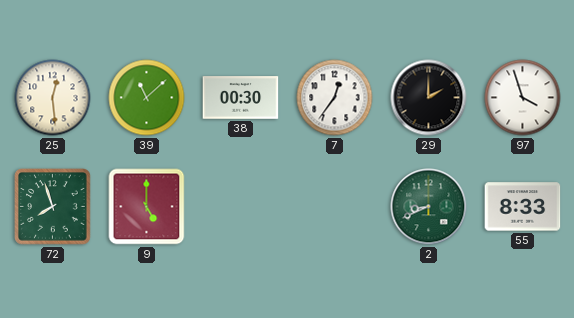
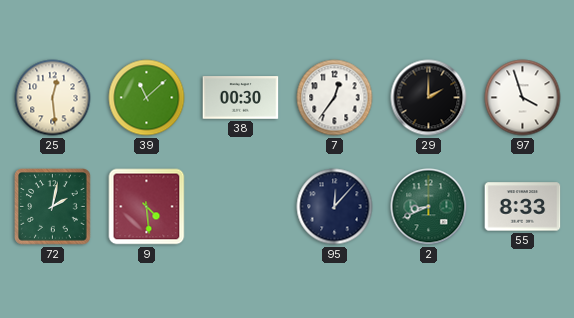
72: 7:57 -> 2:02 (53, 207)
9: 5:00 -> 4:29 (147, 207)
95: none -> 12:07 (335, 207)
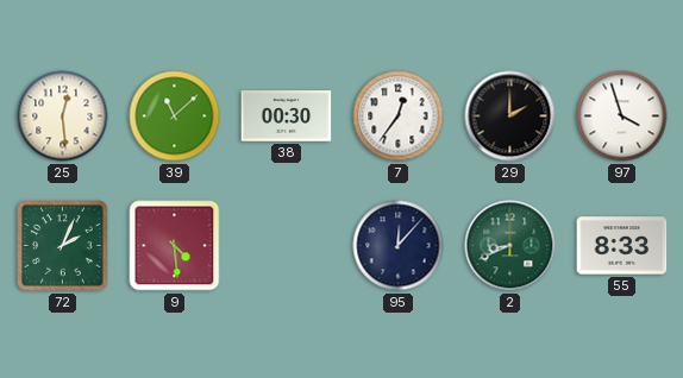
72: 2:02 -> 2:04 (63, 246)
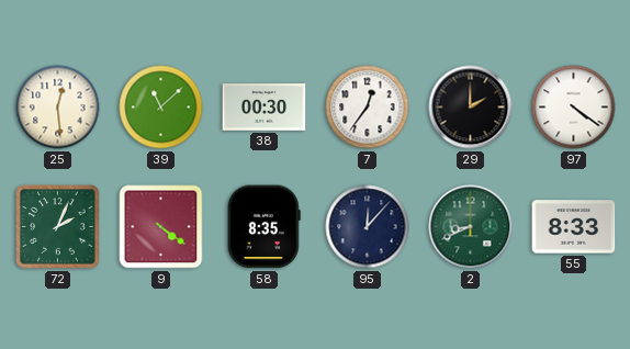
97: 3:57 -> 4:21 (574, 108)
9: 4:29 -> 4:21 (161, 227)
58: none -> 8:35 (263, 227)
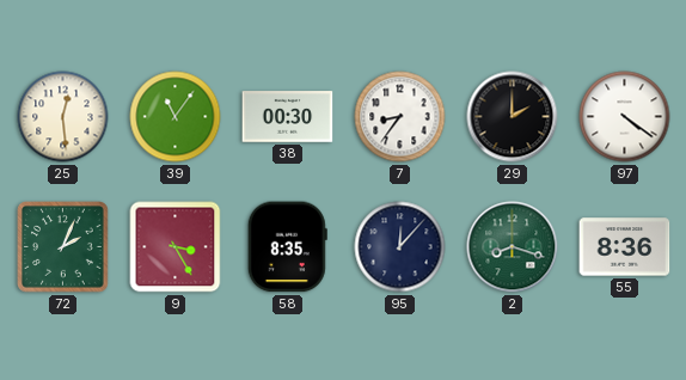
39: 11:08 -> 11:06 (176, 117)
7: 12:36 -> 8:36 (400, 117)
9: 4:21 -> 3:25 (176, 247)
2: 8:41 -> 8:18 (513, 247)
55: 8:33 -> 8:36 (625, 247)
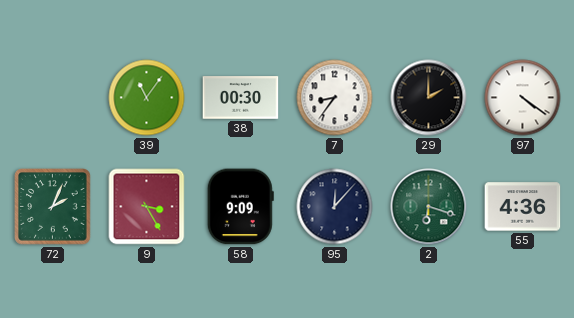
25: 12:29 -> none (63, 117)
58: 8:35 -> 9:09 (240, 207)
2: 8:18 -> 6:18 (429, 207)
55: 8:36 -> 4:36 (523, 207)
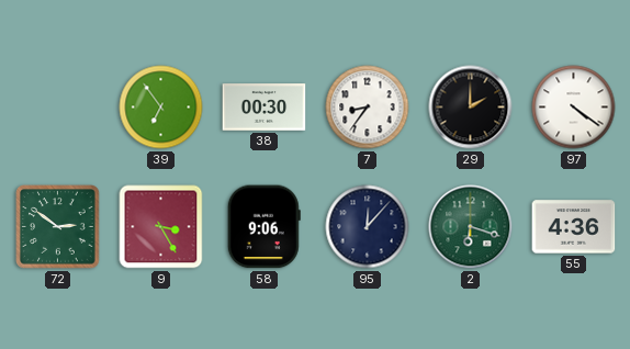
39: 11:06 -> 6:54 (161, 108)
72: 2:04 -> 2:51 (58, 227)
58: 9:09 -> 9:06 (263, 227)
